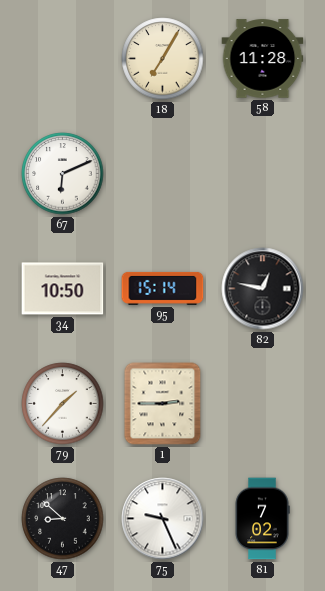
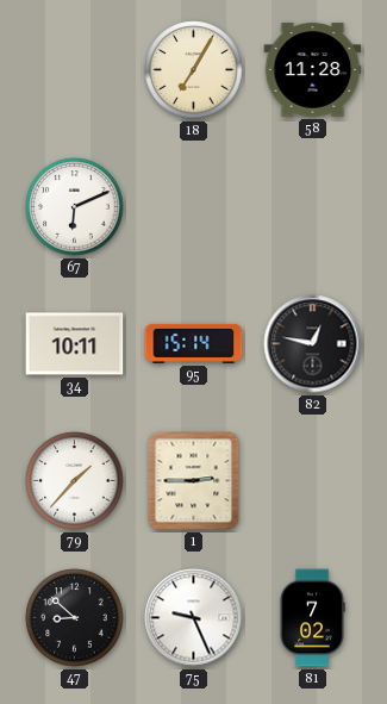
34: 10:50 -> 10:11 (75, 344)
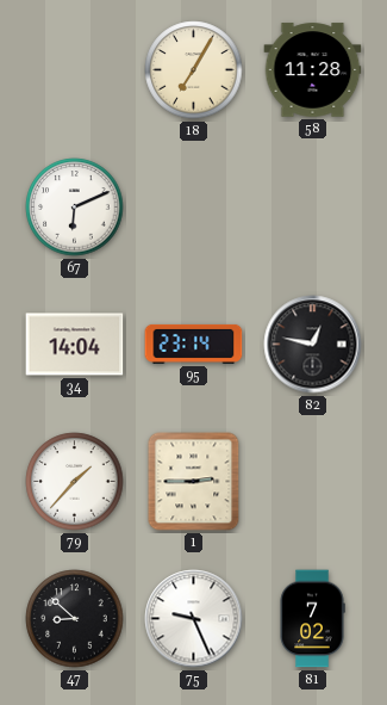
34: 10:11 -> 14:04 (75, 345)
95: 15:14 -> 23:14 (194, 344)
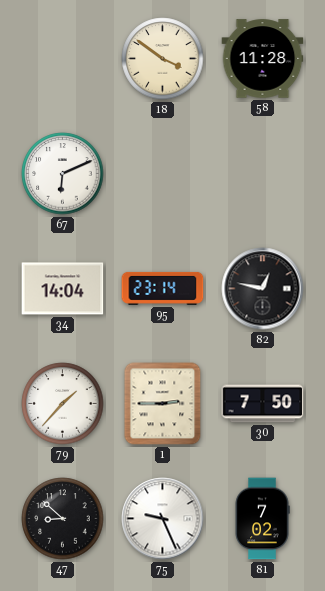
18: 7:05 -> 3:51 (163, 59)
30: none -> 7:50 (263, 404)
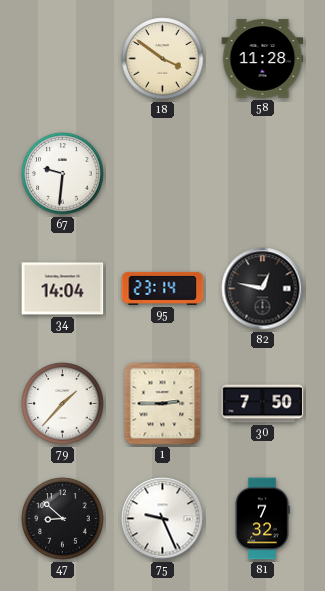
67: 6:11 -> 9:31 (63, 174)
81: 7:02 -> 7:32 (262, 519)
